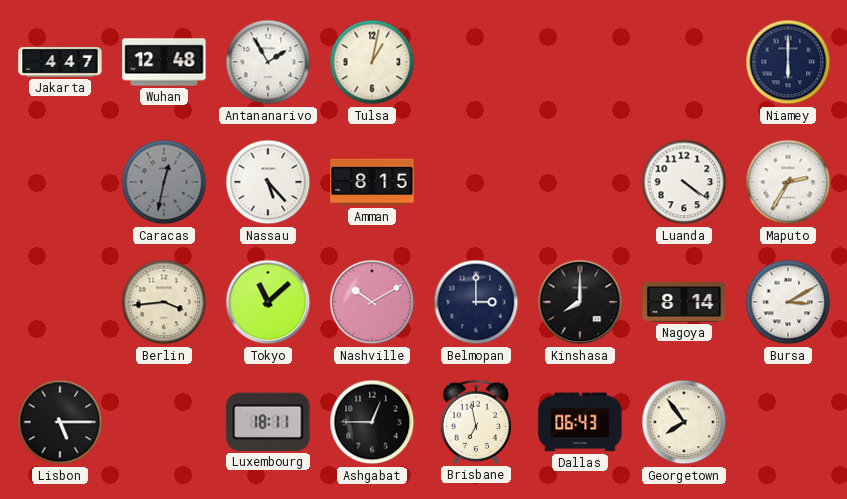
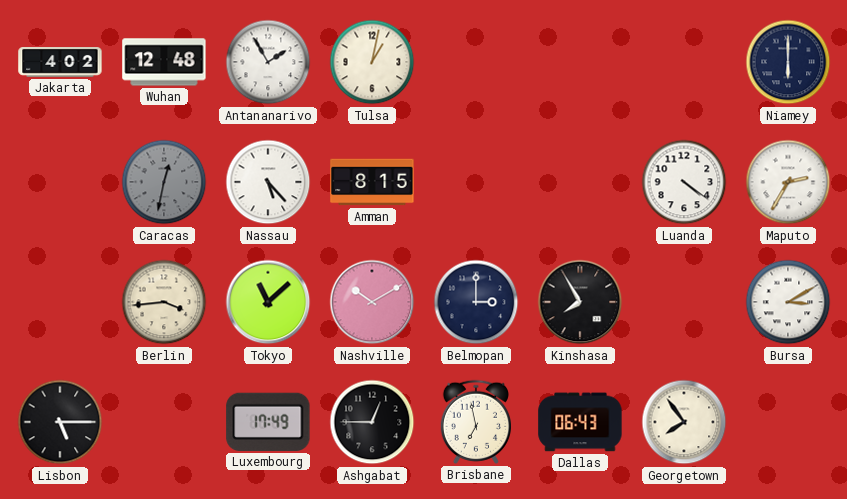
Jakarta: 4:47 -> 4:02 (60, 63)
Kinshasa: 8:00 -> 7:55 (580, 302)
Nagoya: 8:14 -> none (684, 303)
Luxembourg: 18:11 -> 17:49 (268, 422)
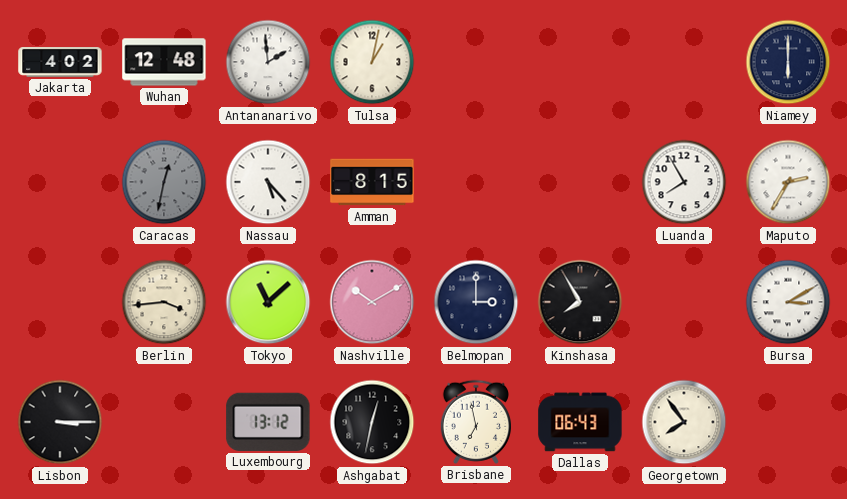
Antananarivo: 1:55 -> 1:59 (268, 62)
Luanda: 4:21 -> 7:55 (684, 182)
Lisbon: 5:15 -> 3:15 (60, 422)
Luxembourg: 17:49 -> 13:12 (268, 422)
Ashgabat: 12:45 -> 12:32 (372, 422)
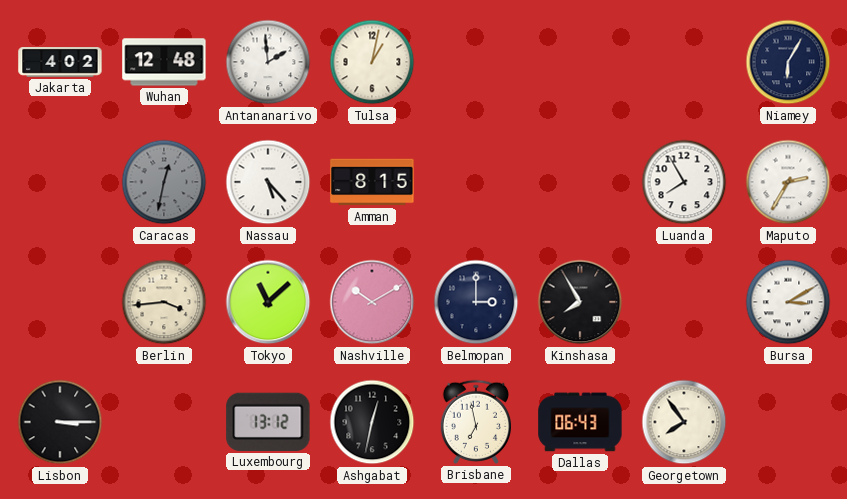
Niamey: 6:00 -> 6:05 (788, 62)
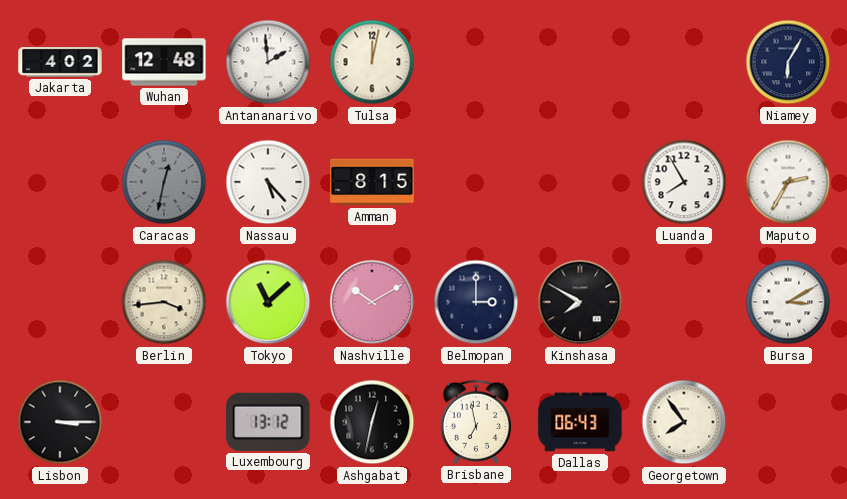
Tulsa: 1:02 -> 12:02 (372, 62)
Kinshasa: 7:55 -> 7:50 (580, 302)
